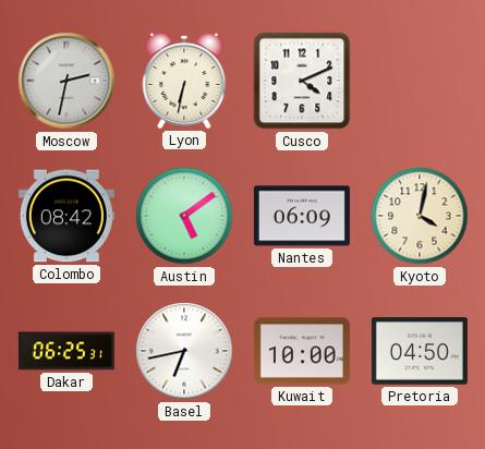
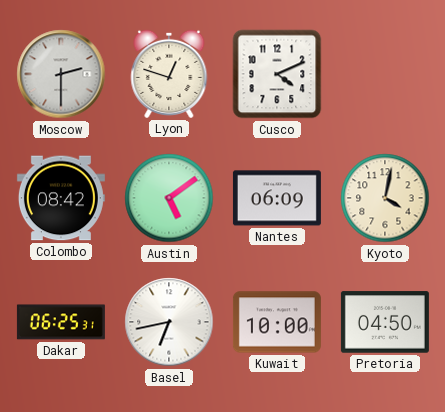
Moscow: 2:32 -> 2:30 (61, 74)
Lyon: 6:32 -> 12:48 (169, 74)
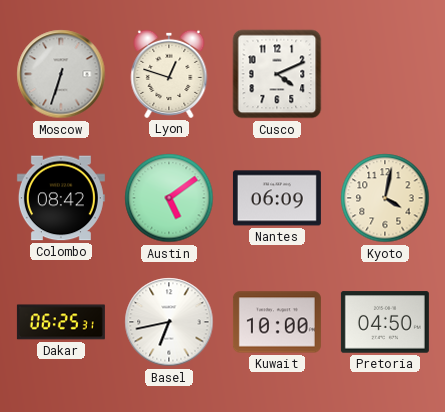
Moscow: 2:30 -> 6:33 (61, 74)
